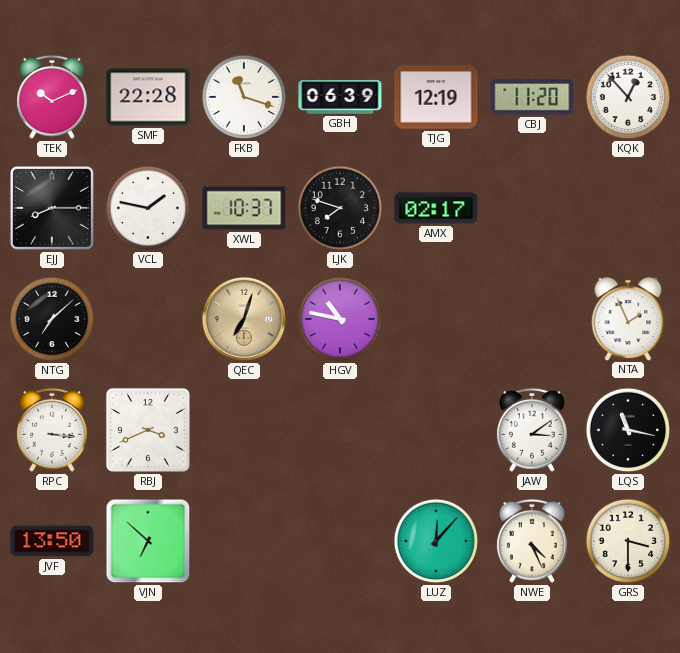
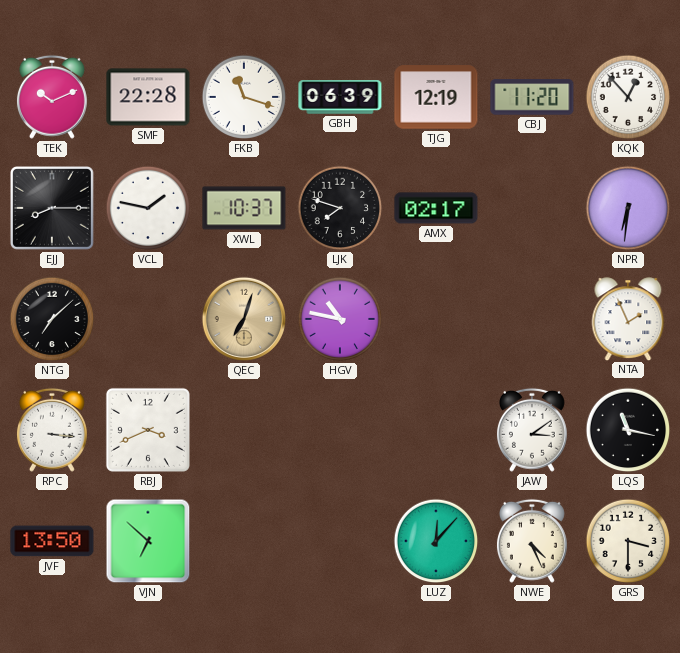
NPR: none -> 6:31 (628, 208)
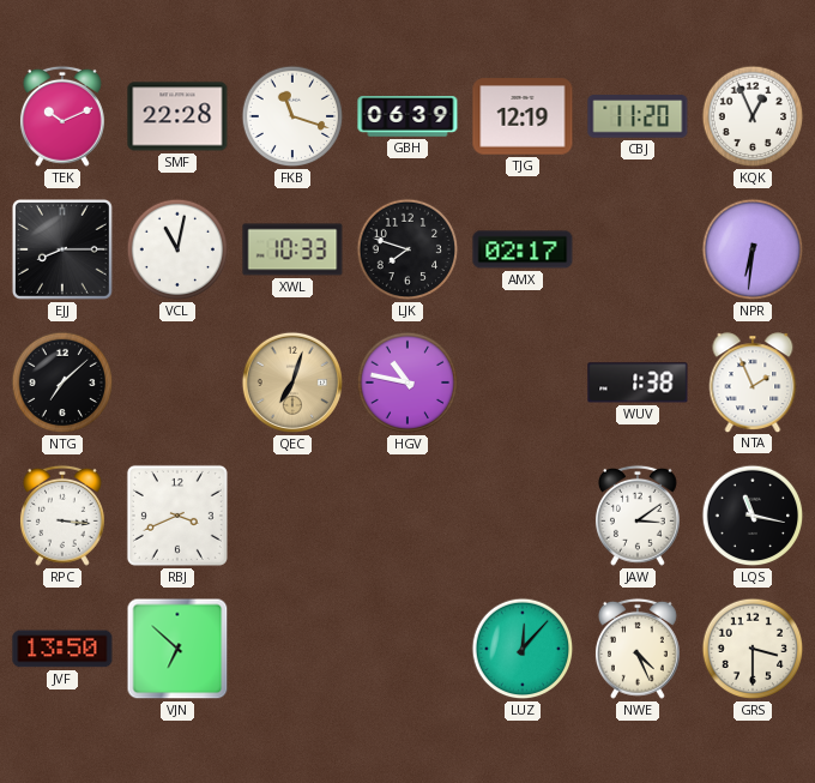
KQK: 12:53 -> 12:56 (753, 116)
VCL: 1:47 -> 11:02 (177, 249)
XWL: 10:37 -> 10:33 (292, 249)
WUV: none -> 1:38 (638, 383)
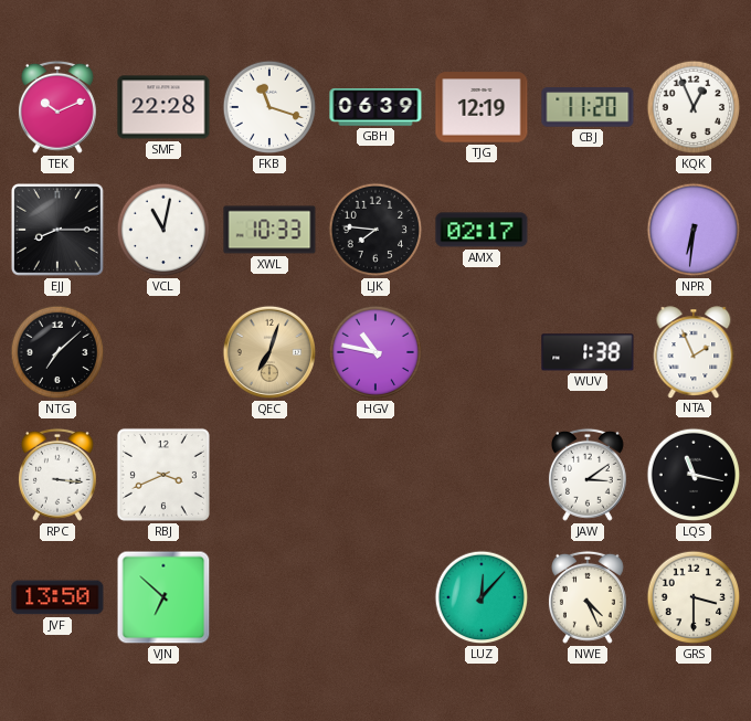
LJK: 7:48 -> 7:46 (375, 230)
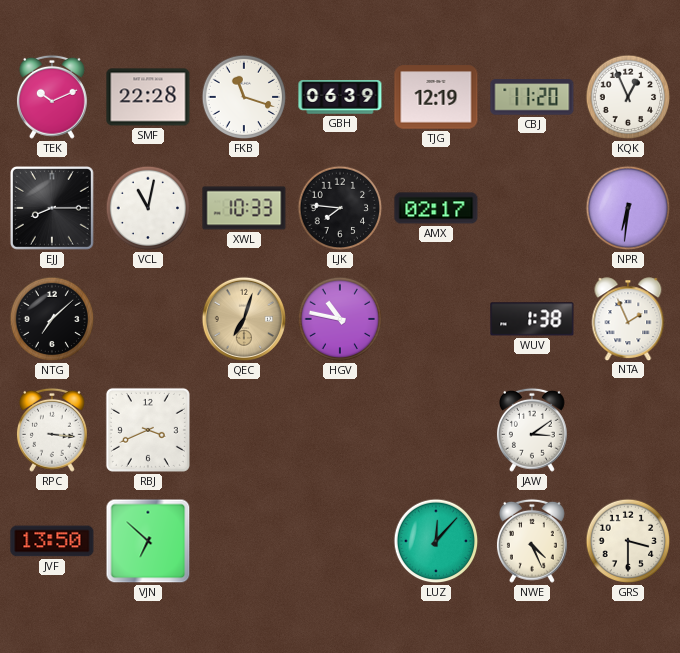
LQS: 11:17 -> none (694, 475)
